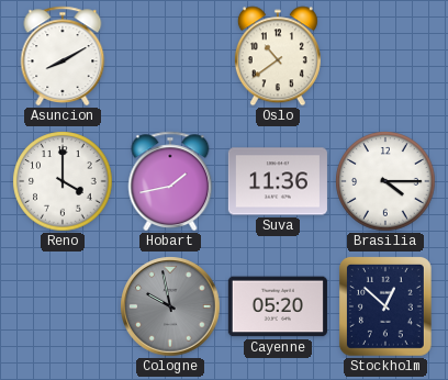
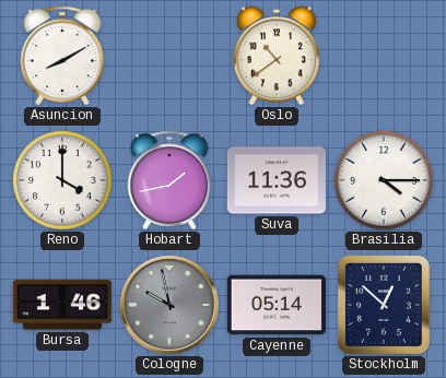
Bursa: none -> 1:46 (62, 305)
Cayenne: 05:20 -> 05:14 (277, 305)
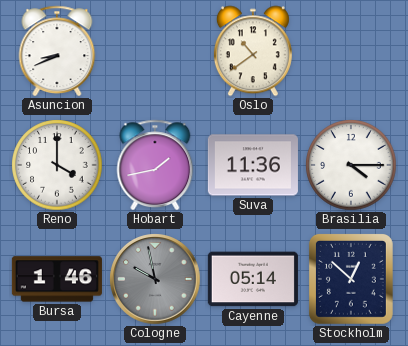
Asuncion: 8:10 -> 8:41 (57, 51)
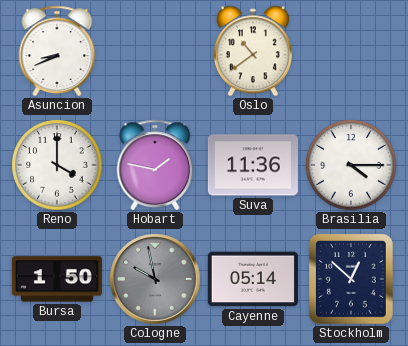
Hobart: 1:43 -> 1:47 (155, 165)
Bursa: 1:46 -> 1:50 (57, 279)
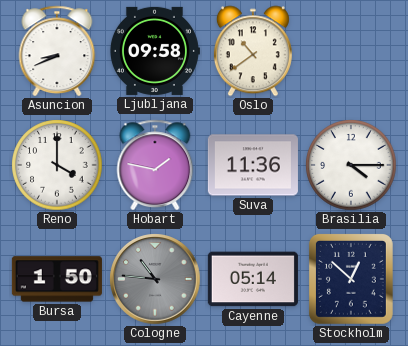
Ljubljana: none -> 09:58 (154, 51)
Cologne: 9:58 -> 10:46 (155, 279)
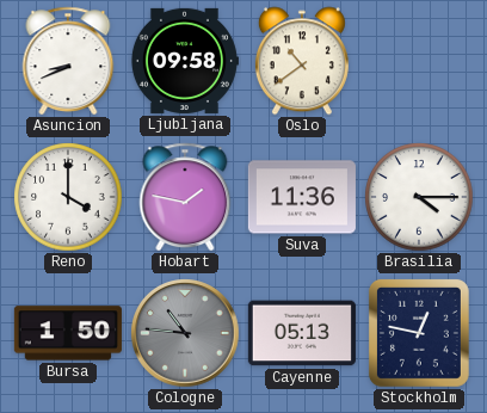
Cayenne: 05:14 -> 05:13 (302, 333)
Stockholm: 12:52 -> 12:47 (419, 333)
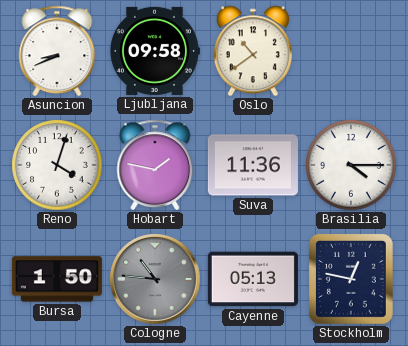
Reno: 4:00 -> 4:03 (57, 165)
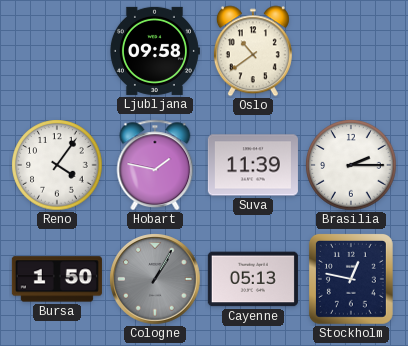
Asuncion: 8:41 -> none (57, 51)
Reno: 4:03 -> 4:06 (57, 165)
Suva: 11:36 -> 11:39 (253, 165)
Brasilia: 4:15 -> 2:15 (351, 165)
Cologne: 10:46 -> 1:05 (155, 279)
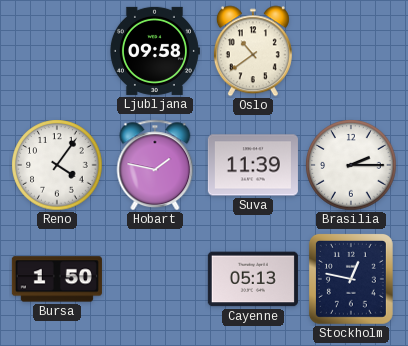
Cologne: 1:05 -> none (155, 279)
